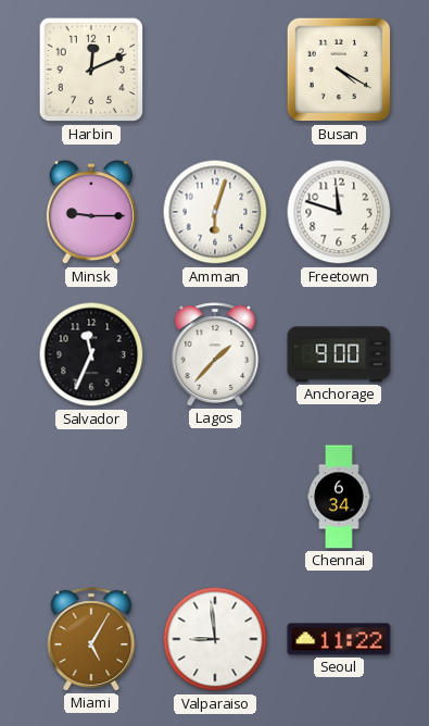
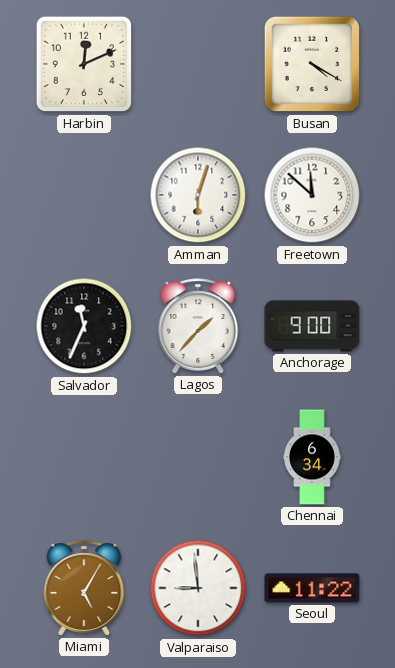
Minsk: 9:15 -> none (91, 213)
Freetown: 11:48 -> 11:52 (312, 195)
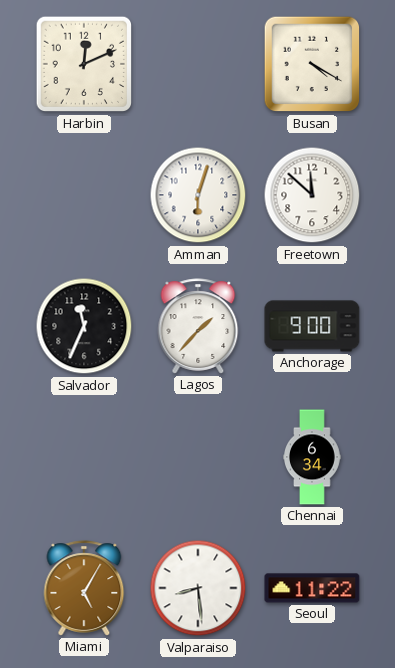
Valparaiso: 8:59 -> 8:29 (198, 588)
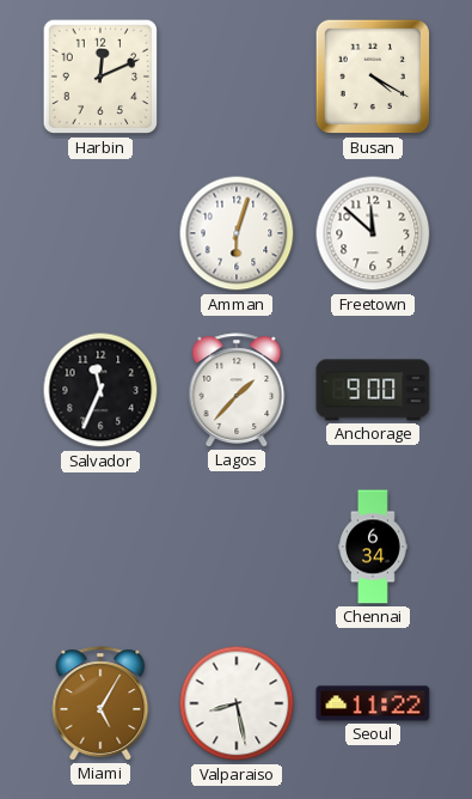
Valparaiso: 8:29 -> 8:28 (237, 703)
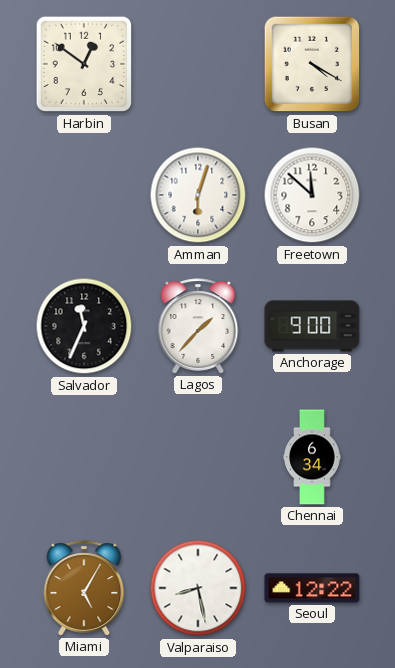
Harbin: 12:11 -> 12:51 (84, 64)
Seoul: 11:22 -> 12:22 (312, 588)
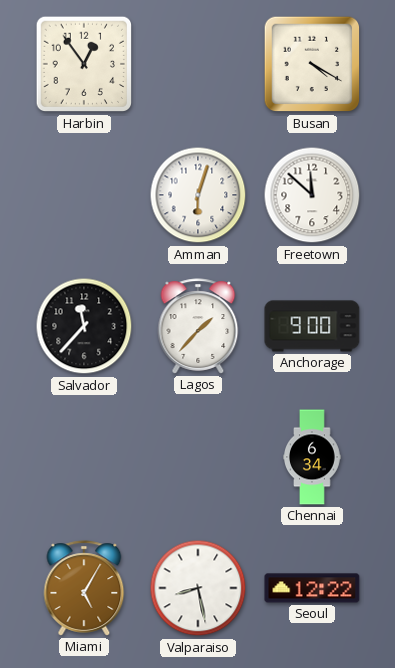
Harbin: 12:51 -> 12:54 (84, 64)
Salvador: 11:34 -> 11:37 (84, 326)
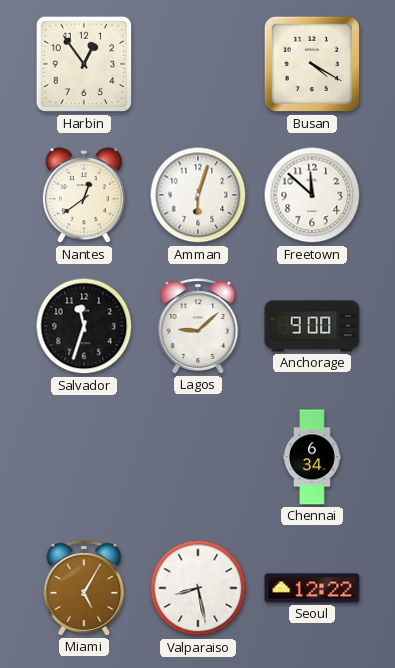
Nantes: none -> 12:39 (84, 196)
Salvador: 11:37 -> 11:33 (84, 326)
Lagos: 1:37 -> 9:08 (198, 326)
